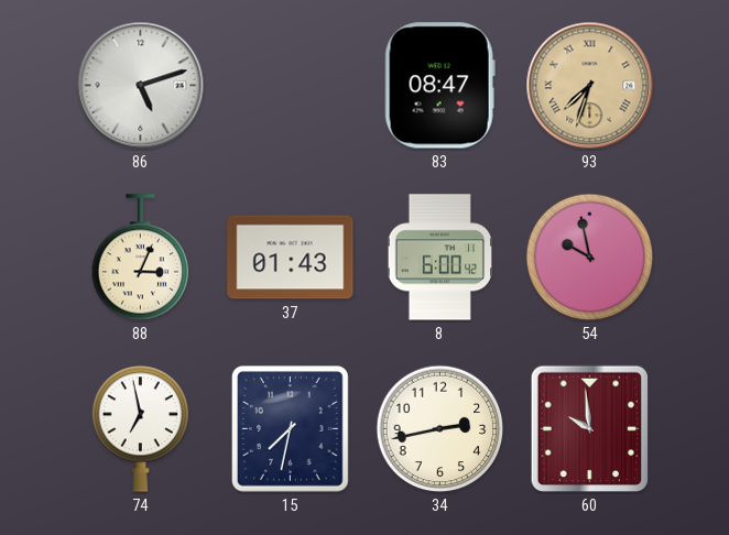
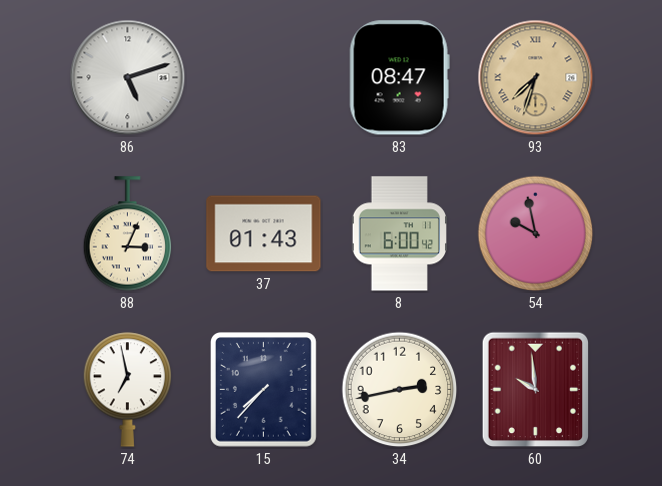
15: 7:32 -> 7:37 (264, 390)
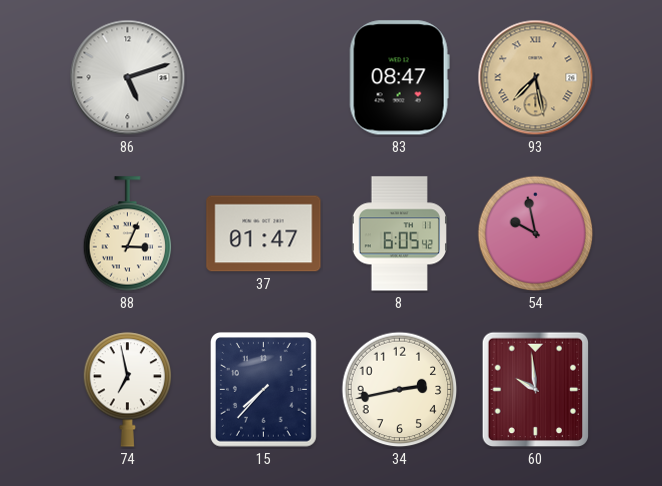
93: 7:33 -> 7:28 (536, 78)
37: 01:43 -> 01:47 (264, 234)
8: 6:00 -> 6:05 (399, 234)
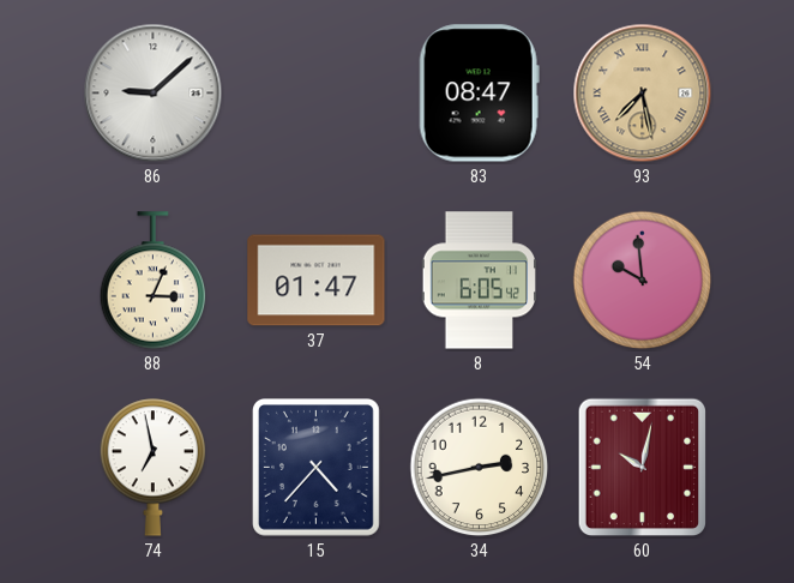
86: 5:12 -> 9:08 (154, 94)
54: 9:58 -> 9:59 (643, 281)
15: 7:37 -> 4:37 (317, 468)
60: 9:59 -> 10:02 (643, 468)
